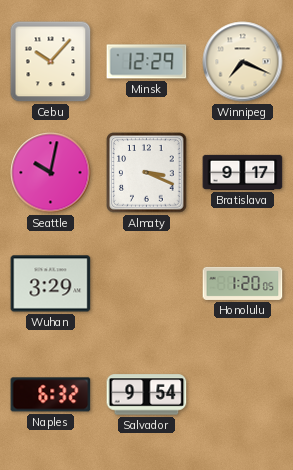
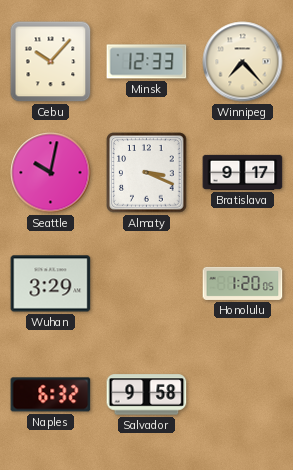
Minsk: 12:29 -> 12:33 (147, 62)
Winnipeg: 7:19 -> 7:23 (243, 62)
Salvador: 9:54 -> 9:58 (147, 395)
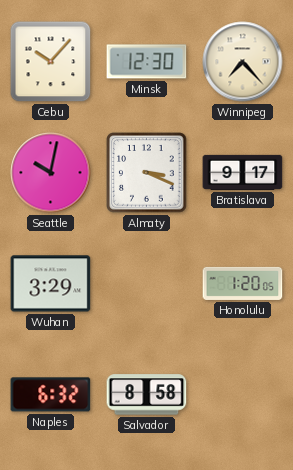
Minsk: 12:33 -> 12:30 (147, 62)
Salvador: 9:58 -> 8:58 (147, 395)
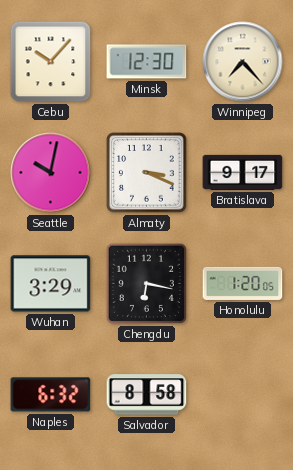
Chengdu: none -> 6:17 (146, 283)
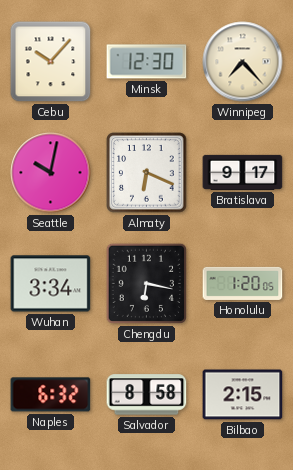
Almaty: 3:19 -> 6:19 (147, 173)
Wuhan: 3:29 -> 3:34 (51, 284)
Bilbao: none -> 2:15 (243, 395)
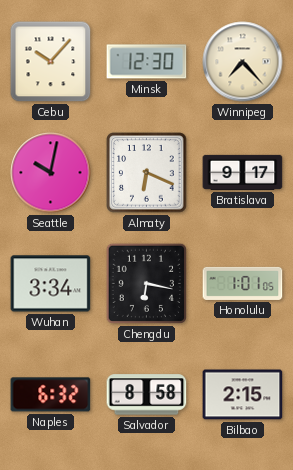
Honolulu: 1:20 -> 1:01 (243, 283)
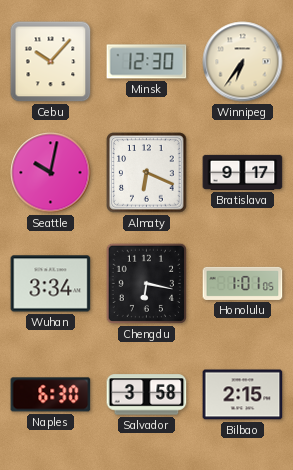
Winnipeg: 7:23 -> 6:36 (243, 62)
Naples: 6:32 -> 6:30 (51, 395)
Salvador: 8:58 -> 3:58 (147, 395)
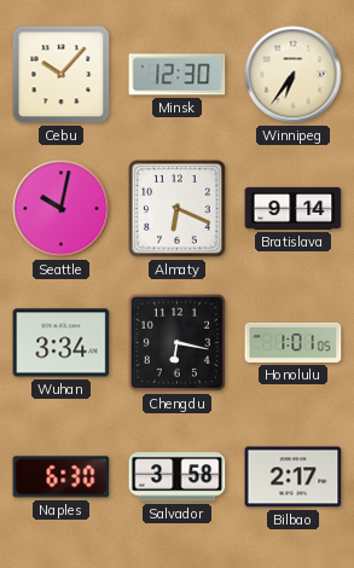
Bratislava: 9:17 -> 9:14 (294, 208)
Bilbao: 2:15 -> 2:17 (294, 477)
